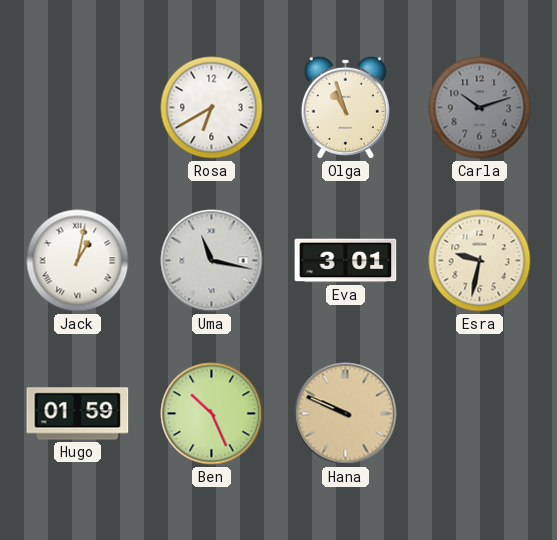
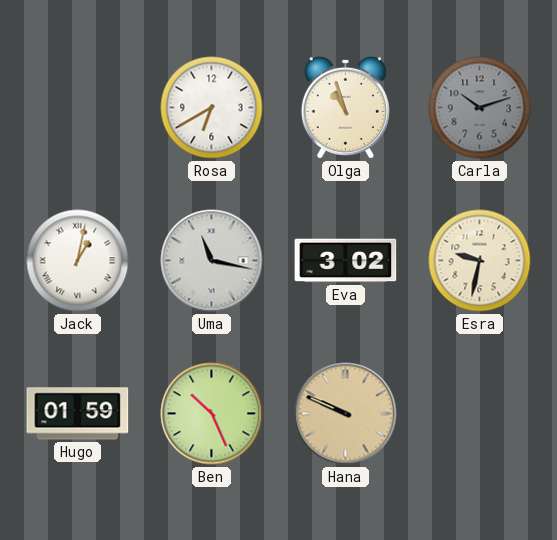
Eva: 3:01 -> 3:02 (346, 261)
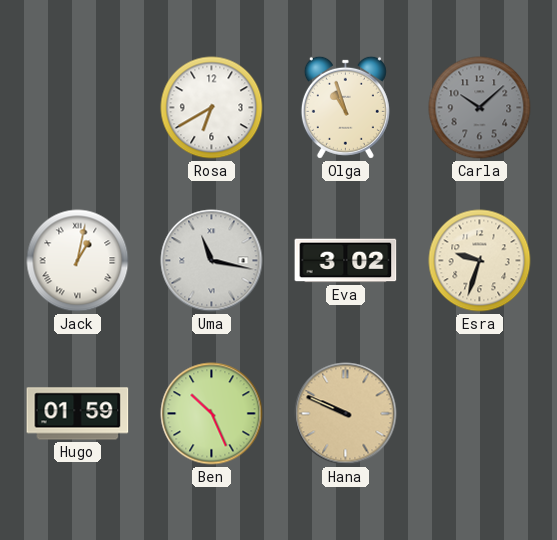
Carla: 10:12 -> 10:08 (480, 108)
Esra: 9:32 -> 9:33 (480, 261)
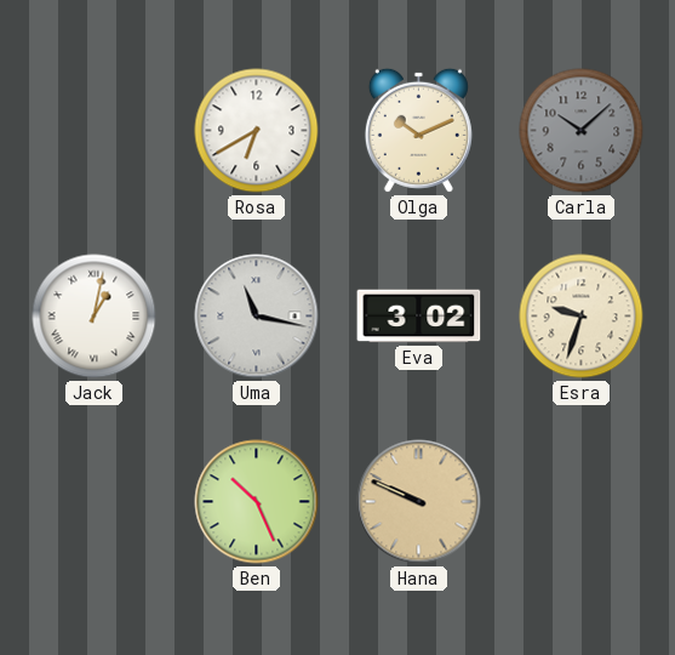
Olga: 10:57 -> 10:11 (418, 130)
Hugo: 01:59 -> none (78, 414)
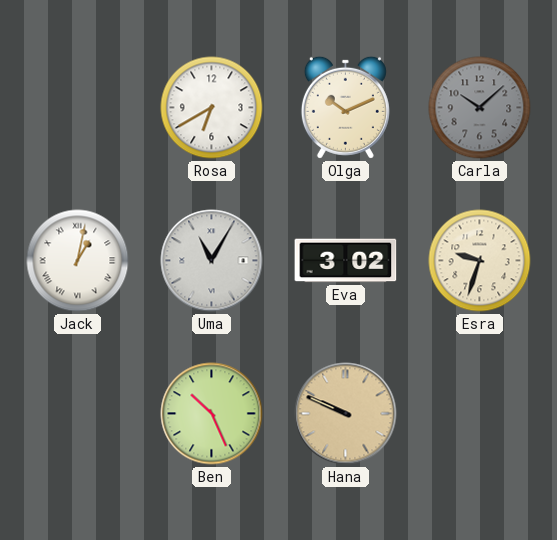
Uma: 11:17 -> 11:05 (212, 261)
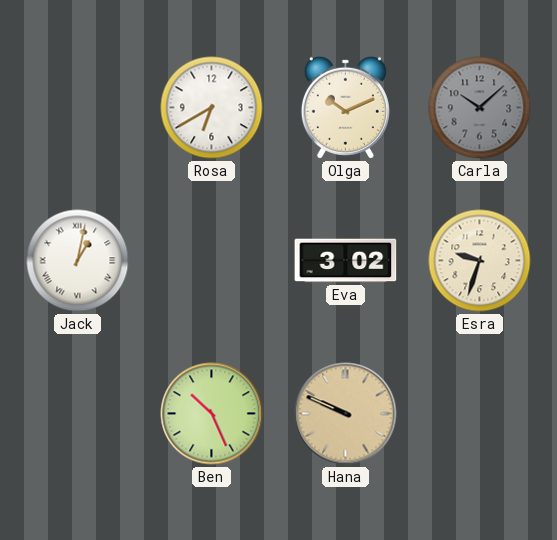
Uma: 11:05 -> none (212, 261)
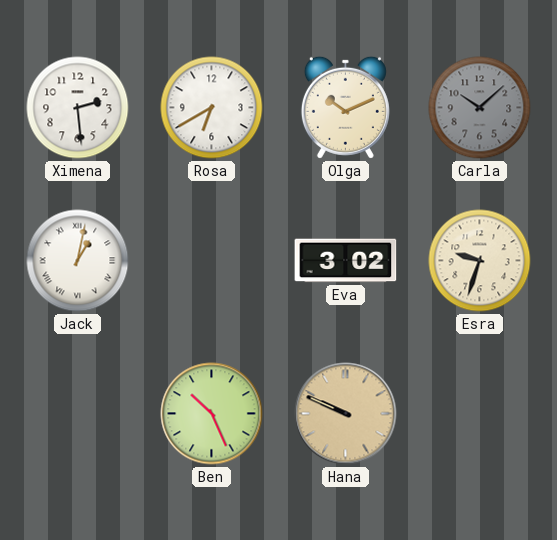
Ximena: none -> 2:29 (78, 108)
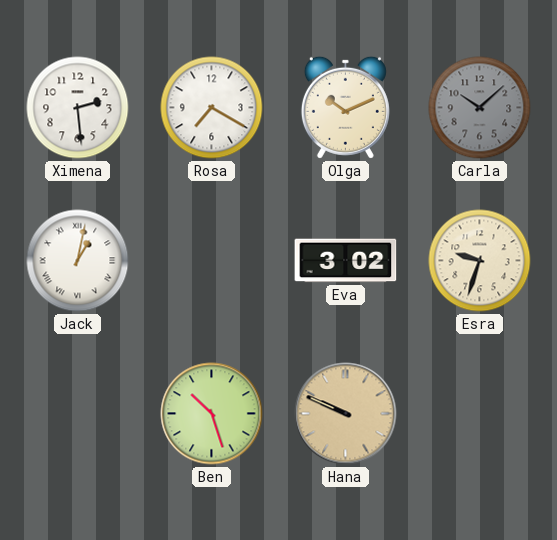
Rosa: 6:40 -> 7:20 (212, 108)
Ben: 10:26 -> 10:27 (212, 414)
